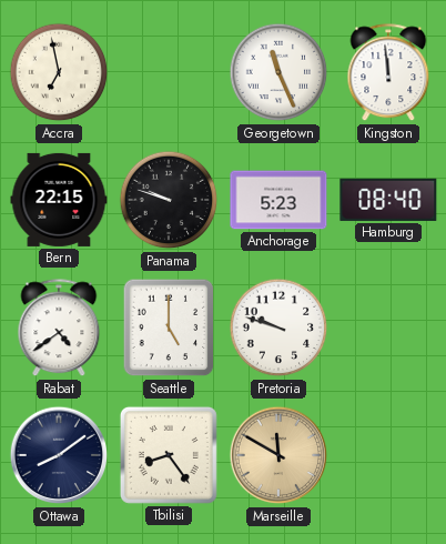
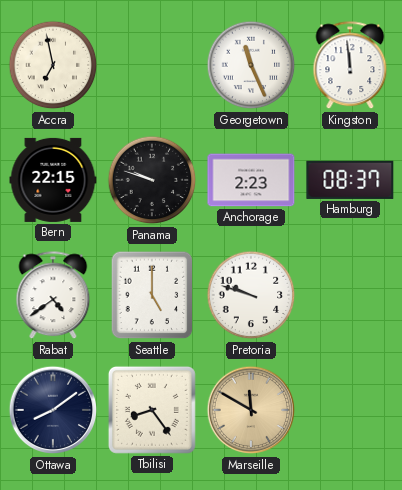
Anchorage: 5:23 -> 2:23 (251, 180)
Hamburg: 08:40 -> 08:37 (350, 180)
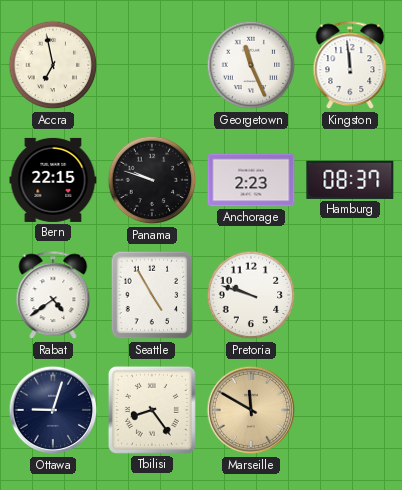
Seattle: 5:00 -> 4:55 (152, 295)
Ottawa: 8:09 -> 9:03 (53, 410)
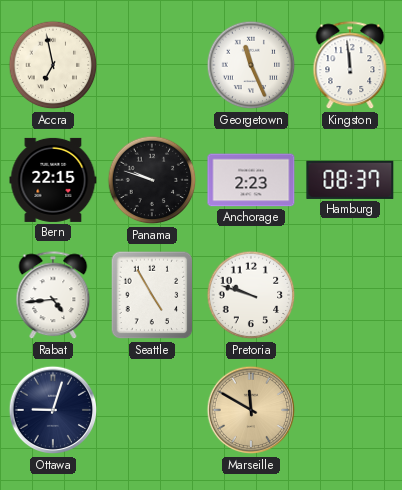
Rabat: 4:39 -> 4:44 (53, 296)
Tbilisi: 8:24 -> none (152, 410)
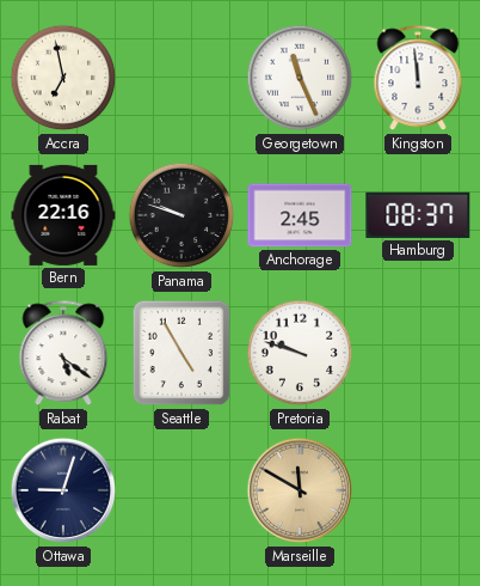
Bern: 22:15 -> 22:16 (63, 215)
Anchorage: 2:23 -> 2:45 (300, 215)
Rabat: 4:44 -> 5:21 (63, 354)
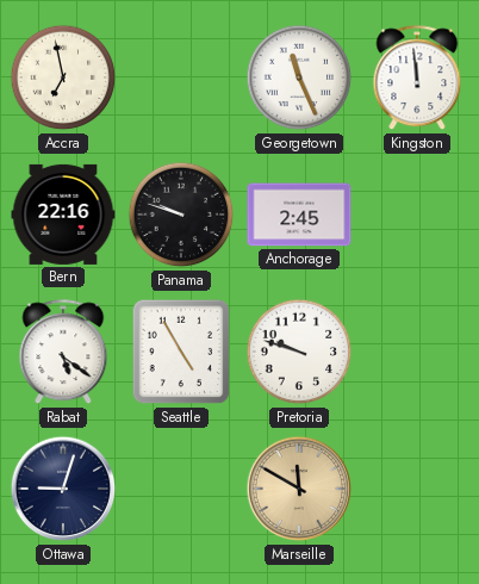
Hamburg: 08:37 -> none (418, 215)
